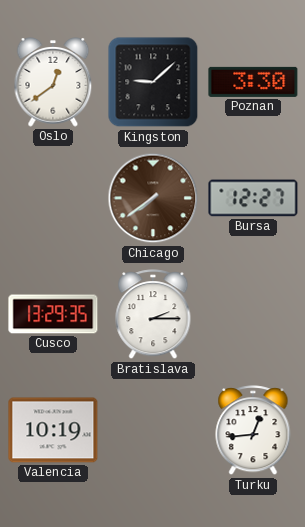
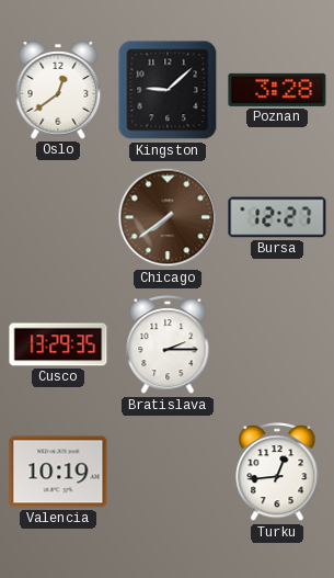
Poznan: 3:30 -> 3:28 (277, 90)
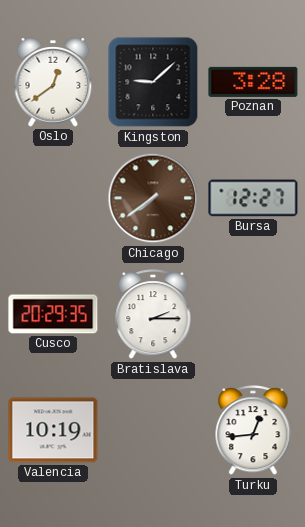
Cusco: 13:29 -> 20:29 (53, 314)
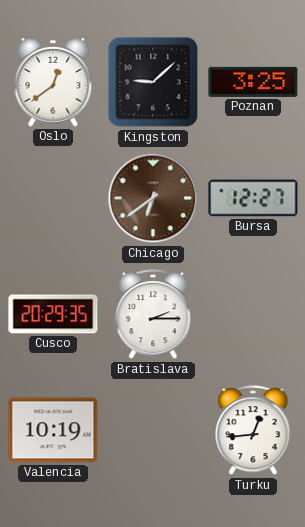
Poznan: 3:28 -> 3:25 (253, 82)
Chicago: 7:39 -> 6:39 (153, 198)
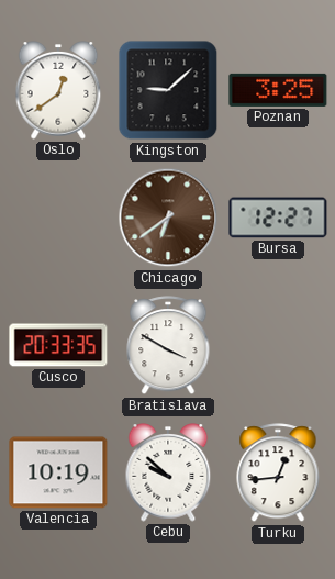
Cusco: 20:29 -> 20:33 (58, 345)
Bratislava: 2:15 -> 3:50 (168, 346)
Cebu: none -> 9:52 (168, 472)
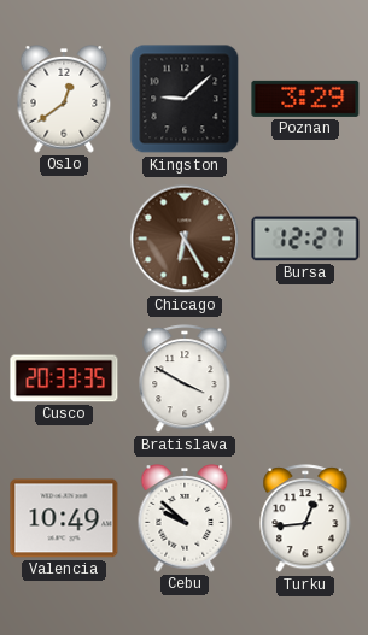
Poznan: 3:25 -> 3:29 (305, 99)
Chicago: 6:39 -> 6:25 (185, 239)
Valencia: 10:19 -> 10:49 (64, 518)
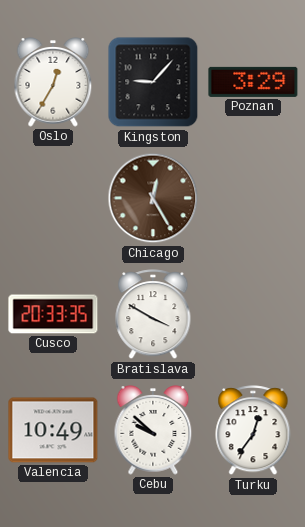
Oslo: 12:39 -> 12:35 (53, 82)
Kingston: 9:08 -> 9:07 (153, 82)
Chicago: 6:25 -> 12:25 (153, 198)
Bursa: 12:27 -> none (305, 239)
Turku: 12:44 -> 12:36 (253, 431)
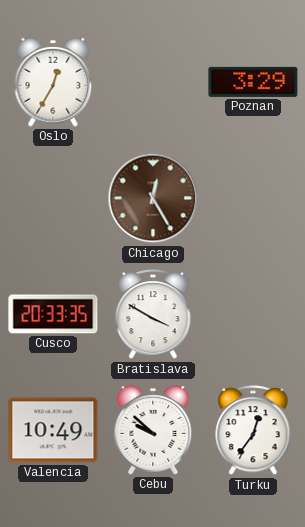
Kingston: 9:07 -> none (153, 82)
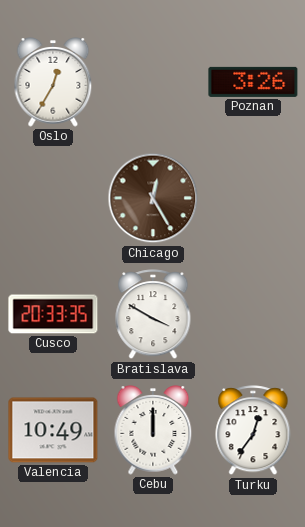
Poznan: 3:29 -> 3:26 (253, 82)
Cebu: 9:52 -> 12:00 (153, 430)
